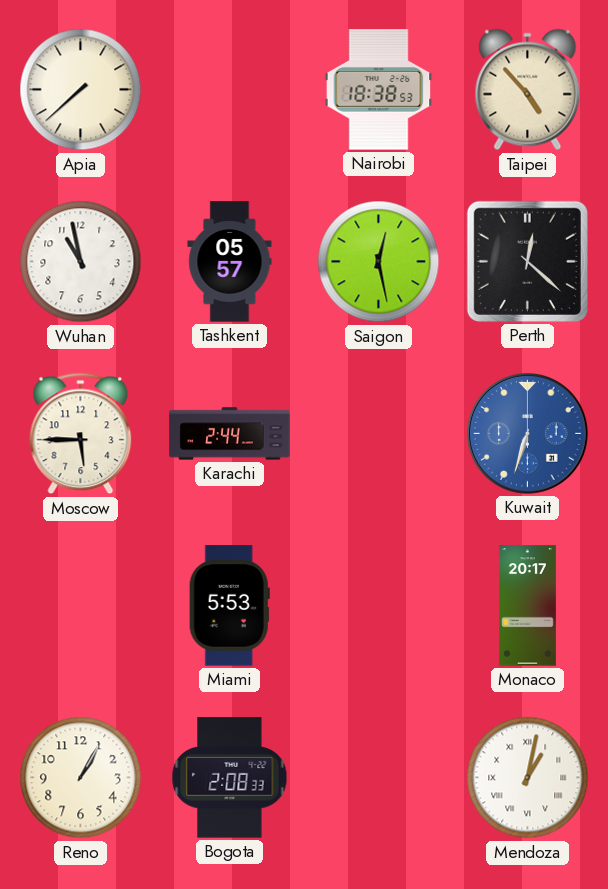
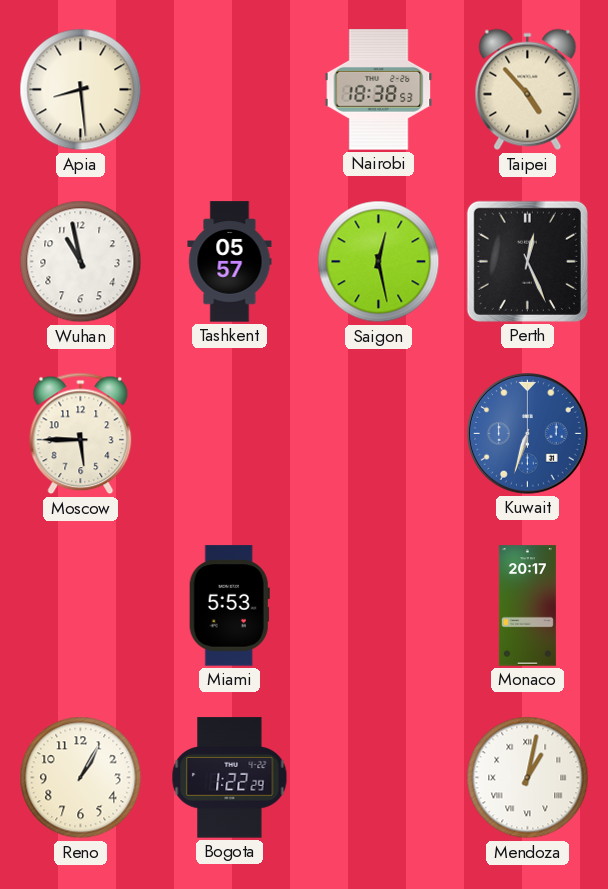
Apia: 7:38 -> 8:29 (81, 90)
Perth: 12:22 -> 12:26 (527, 261)
Karachi: 2:44 -> none (230, 434)
Bogota: 2:08 -> 1:22 (230, 778)
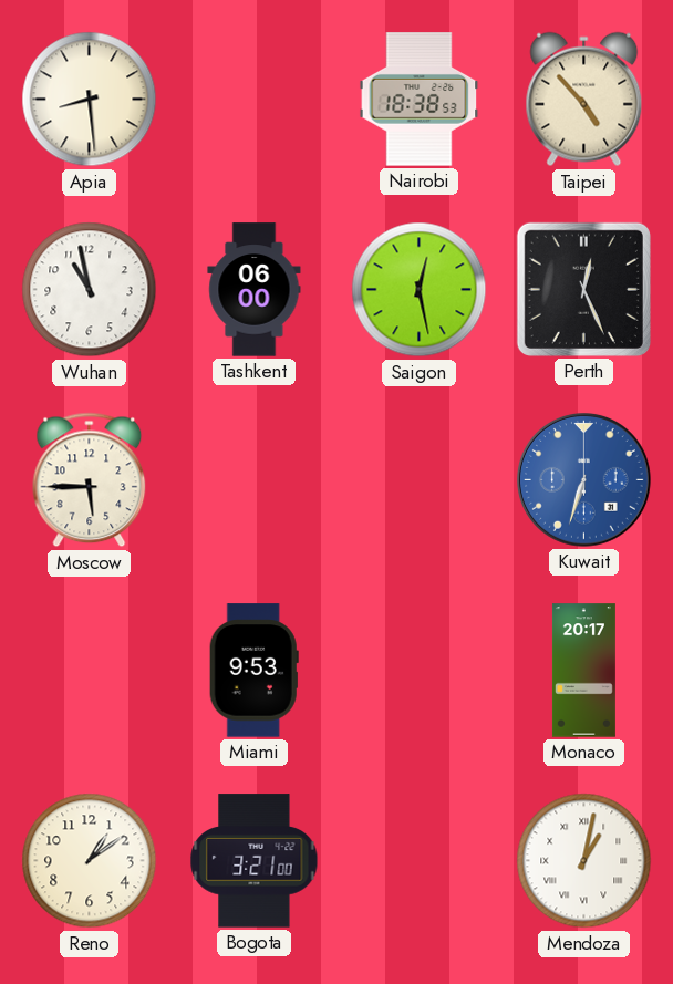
Tashkent: 05:57 -> 06:00 (255, 290)
Miami: 5:53 -> 9:53 (253, 671)
Reno: 1:05 -> 1:09 (90, 861)
Bogota: 1:22 -> 3:21 (255, 861)
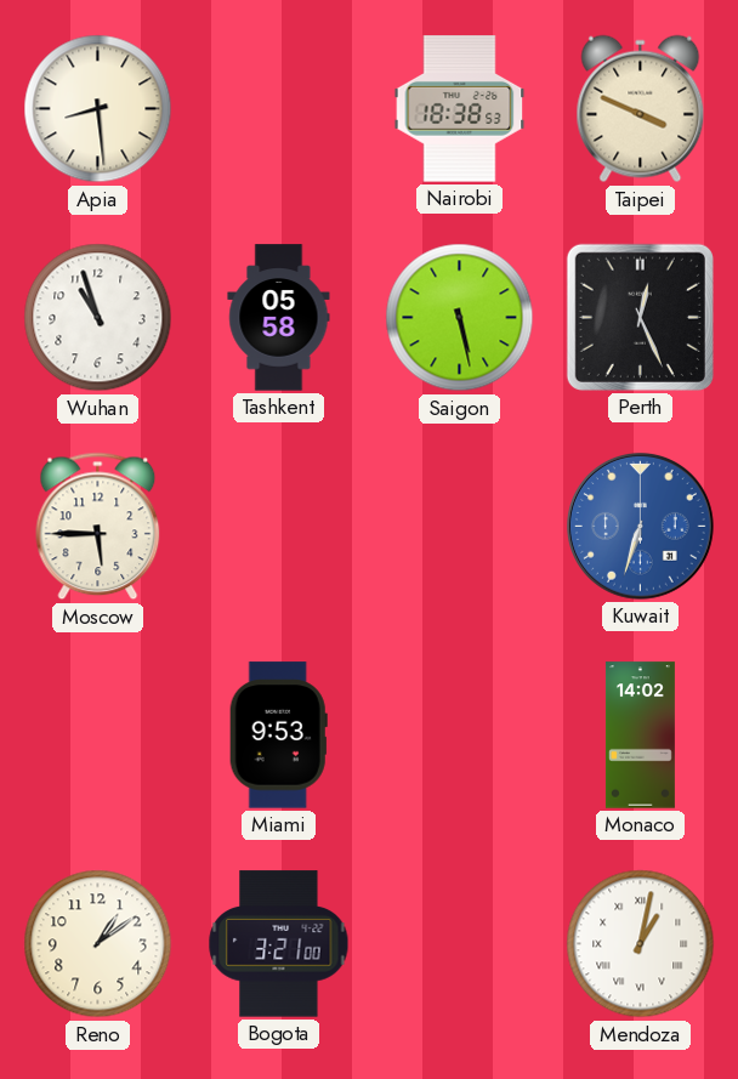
Taipei: 4:53 -> 3:49 (641, 109)
Wuhan: 10:58 -> 10:57 (98, 318)
Tashkent: 06:00 -> 05:58 (279, 318)
Saigon: 12:28 -> 5:28 (460, 318)
Monaco: 20:17 -> 14:02 (640, 736)
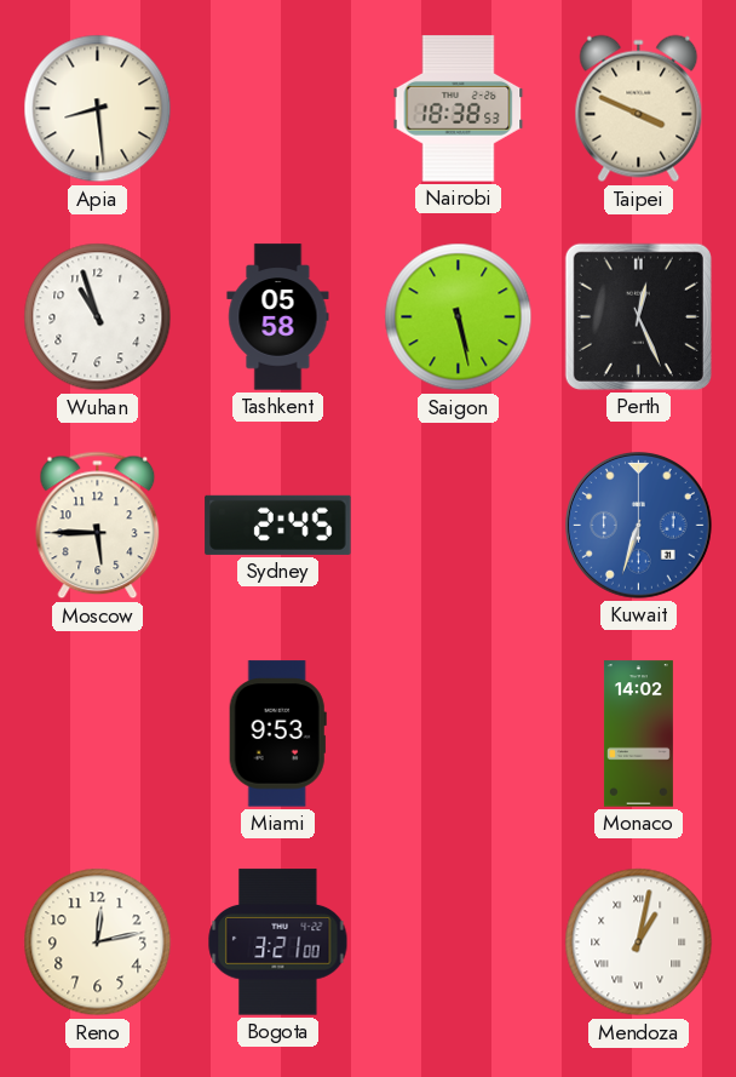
Sydney: none -> 2:45 (278, 525)
Reno: 1:09 -> 12:13 (98, 943)
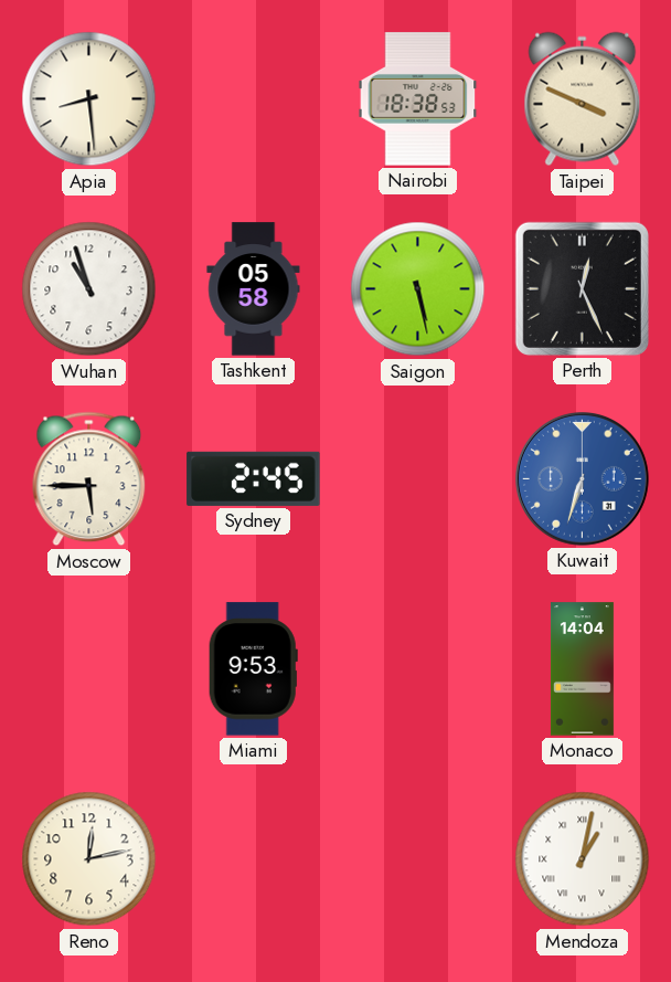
Monaco: 14:02 -> 14:04 (582, 669)
Bogota: 3:21 -> none (278, 943)
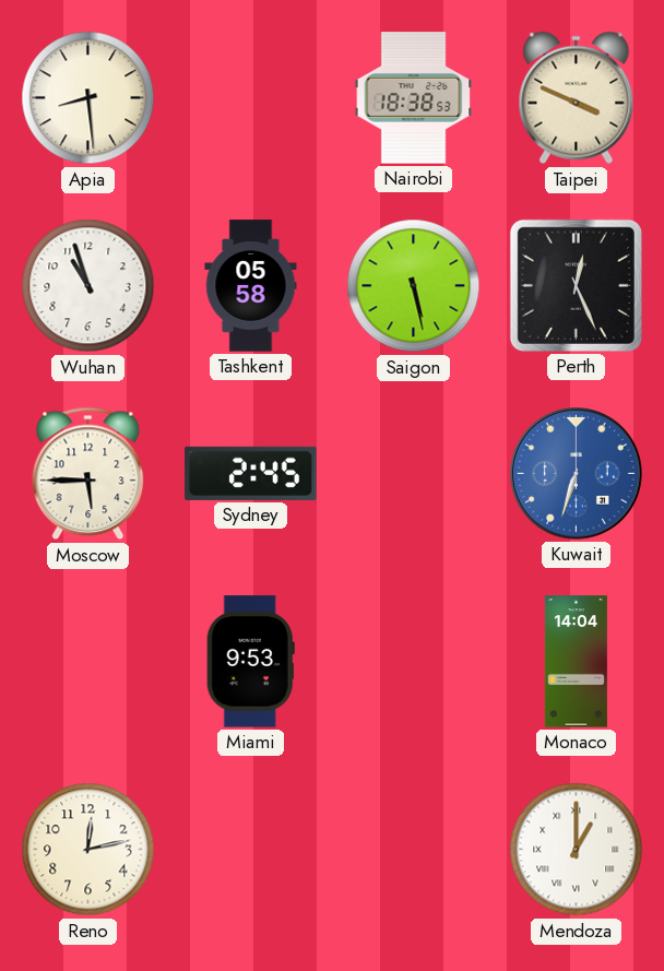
Mendoza: 1:02 -> 1:00 (577, 850)
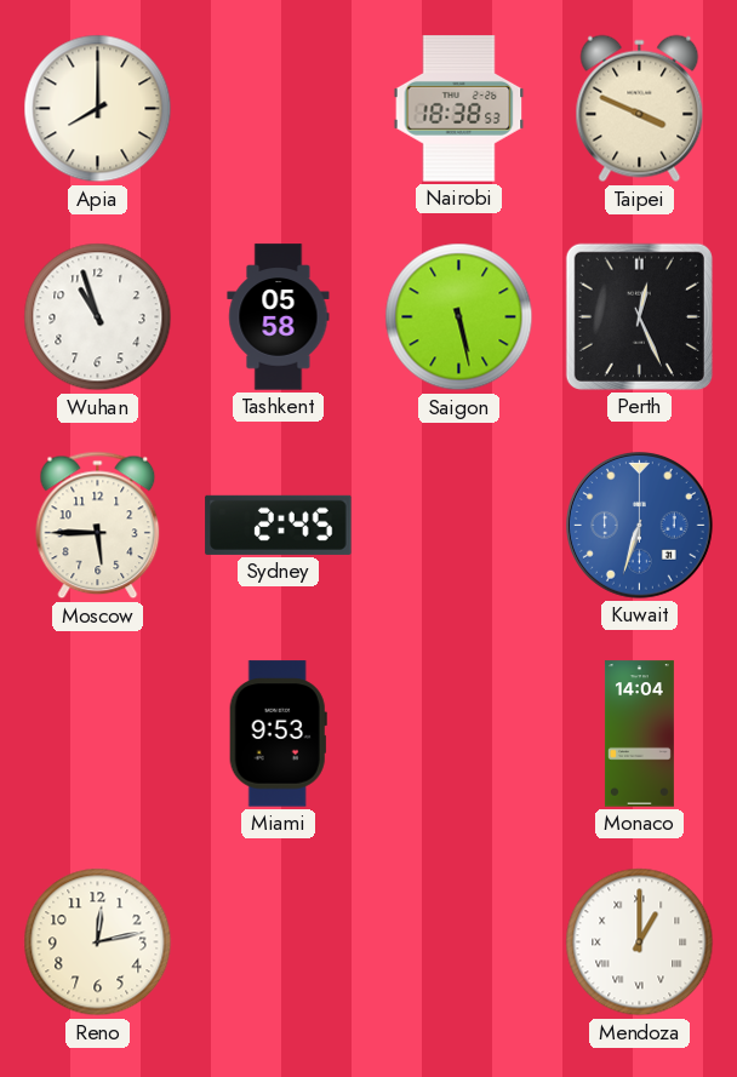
Apia: 8:29 -> 8:00 (98, 109)
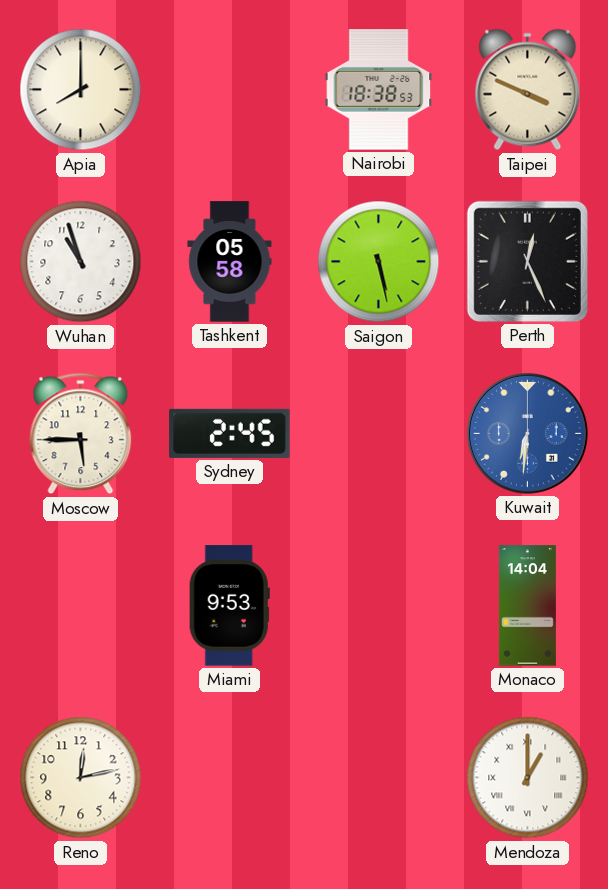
Kuwait: 6:33 -> 6:31 (528, 434)
